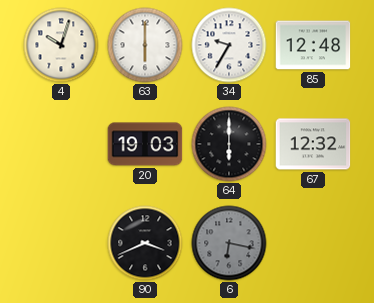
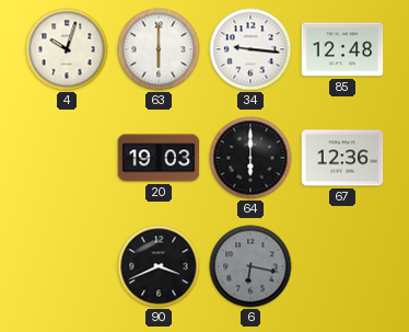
34: 9:35 -> 9:16 (250, 49)
67: 12:32 -> 12:36 (342, 158)
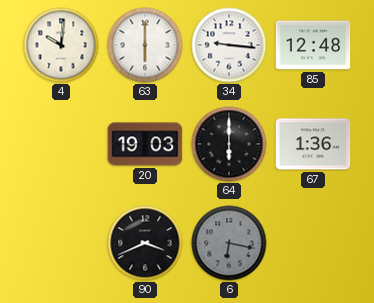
4: 10:03 -> 10:01 (61, 45)
67: 12:36 -> 1:36 (313, 144)
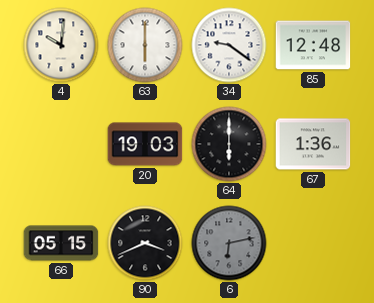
34: 9:16 -> 9:21 (229, 45)
66: none -> 05:15 (61, 243)
6: 6:17 -> 6:13 (229, 243)
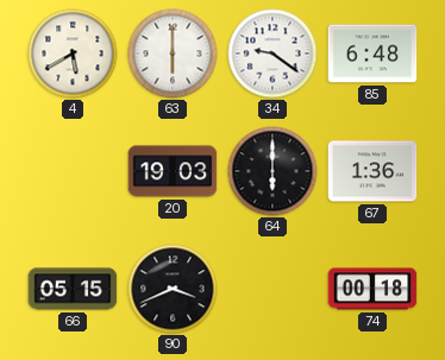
4: 10:01 -> 5:40 (73, 53)
85: 12:48 -> 6:48 (372, 53)
6: 6:13 -> none (229, 243)
74: none -> 00:18 (372, 289)
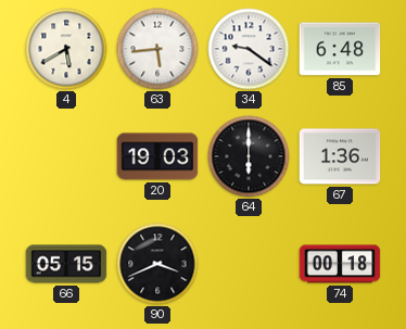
63: 6:00 -> 5:44 (157, 49)
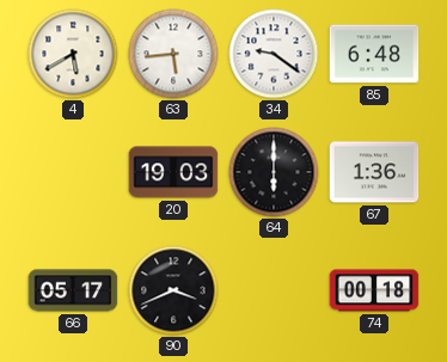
66: 05:15 -> 05:17 (73, 290)
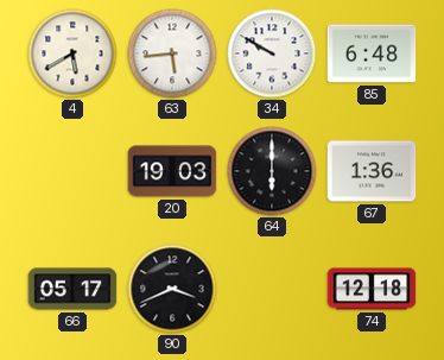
34: 9:21 -> 9:50 (272, 53)
74: 00:18 -> 12:18 (372, 289)
